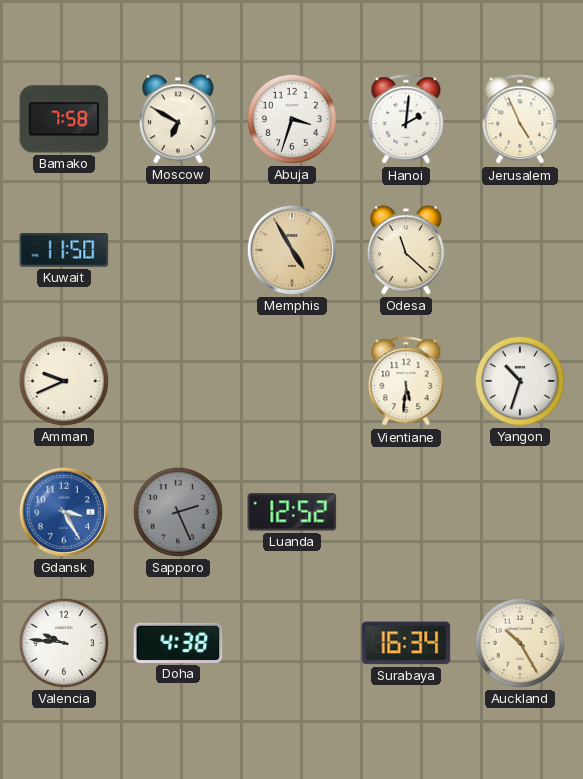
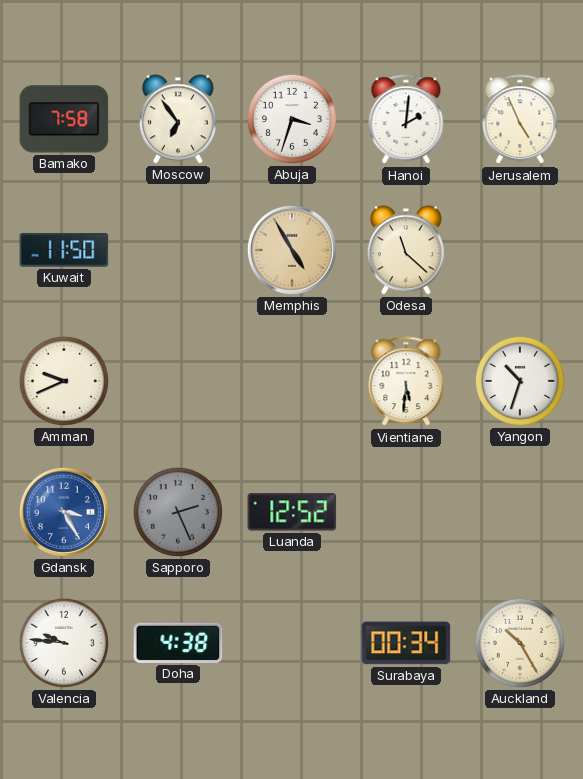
Moscow: 6:50 -> 6:54 (178, 119)
Surabaya: 16:34 -> 00:34 (406, 643)
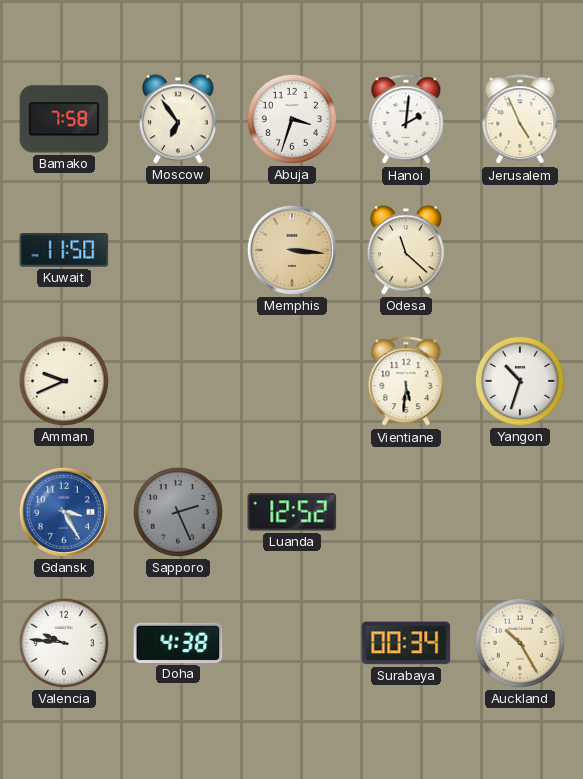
Memphis: 4:55 -> 3:16 (292, 250)
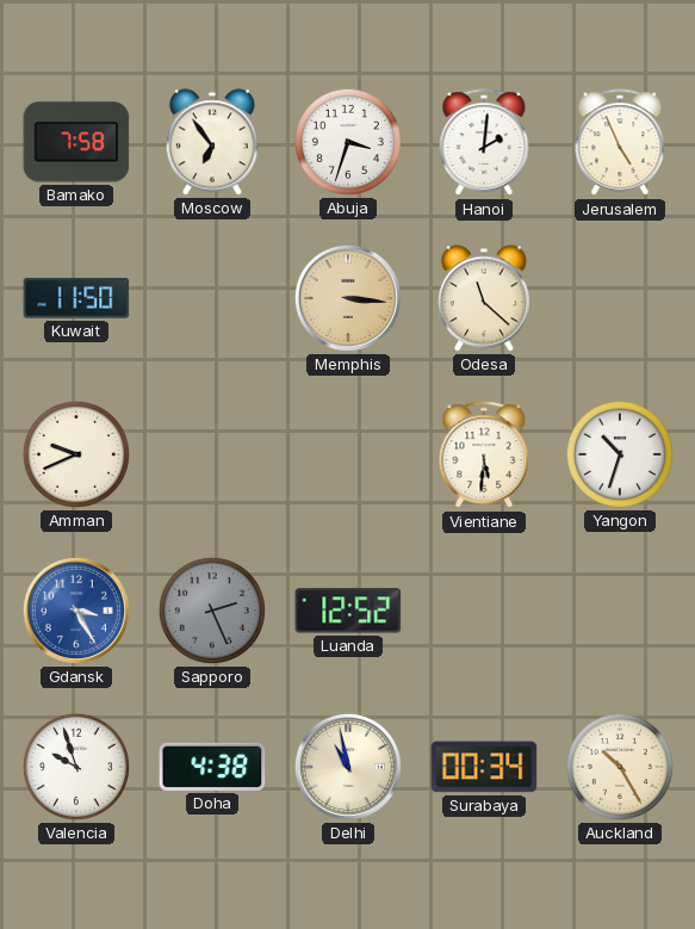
Valencia: 9:46 -> 9:57 (76, 767)
Delhi: none -> 10:58 (348, 767)
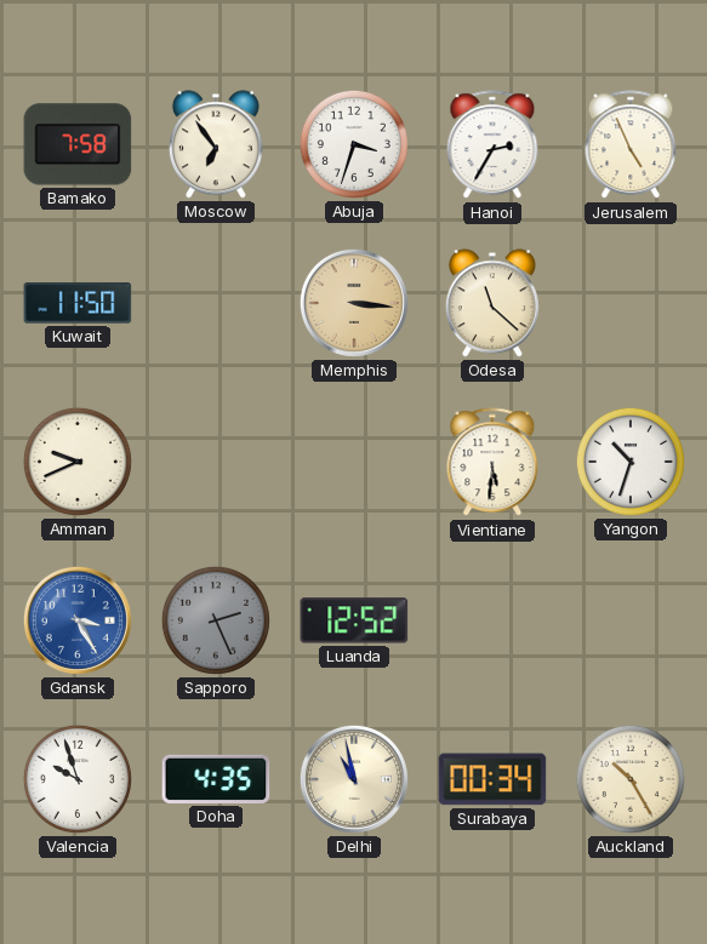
Hanoi: 2:01 -> 2:35 (492, 145)
Doha: 4:38 -> 4:35 (216, 779)
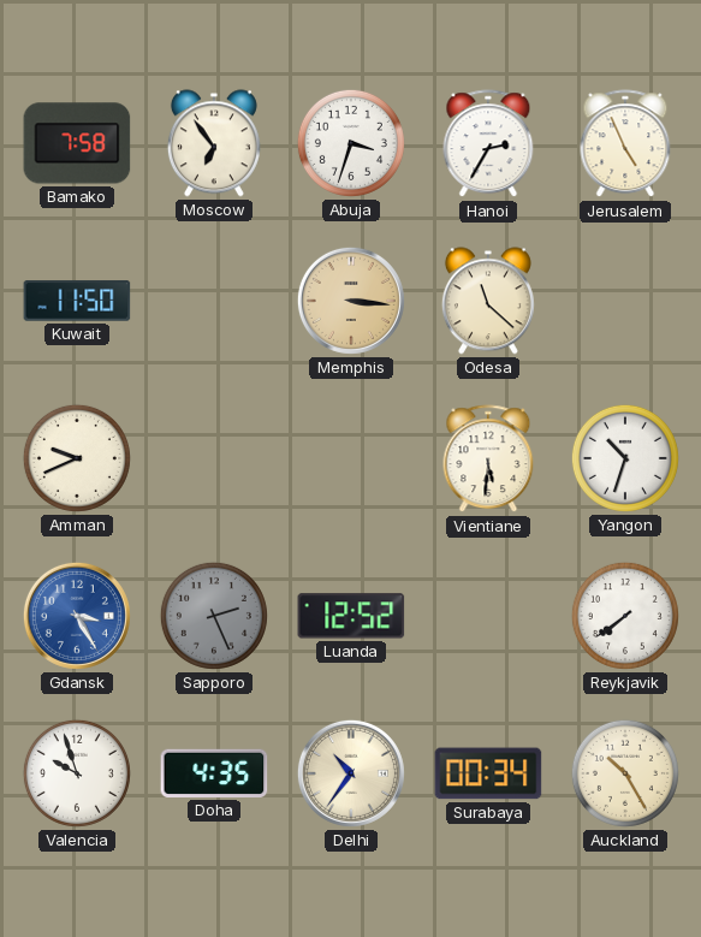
Reykjavik: none -> 7:39 (625, 616)
Delhi: 10:58 -> 10:36 (351, 773)
